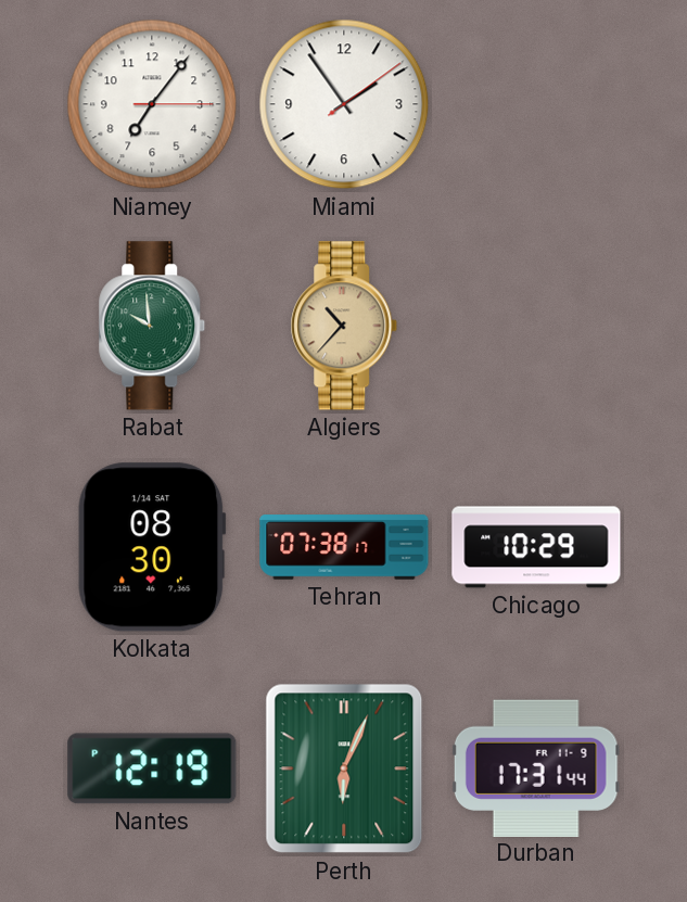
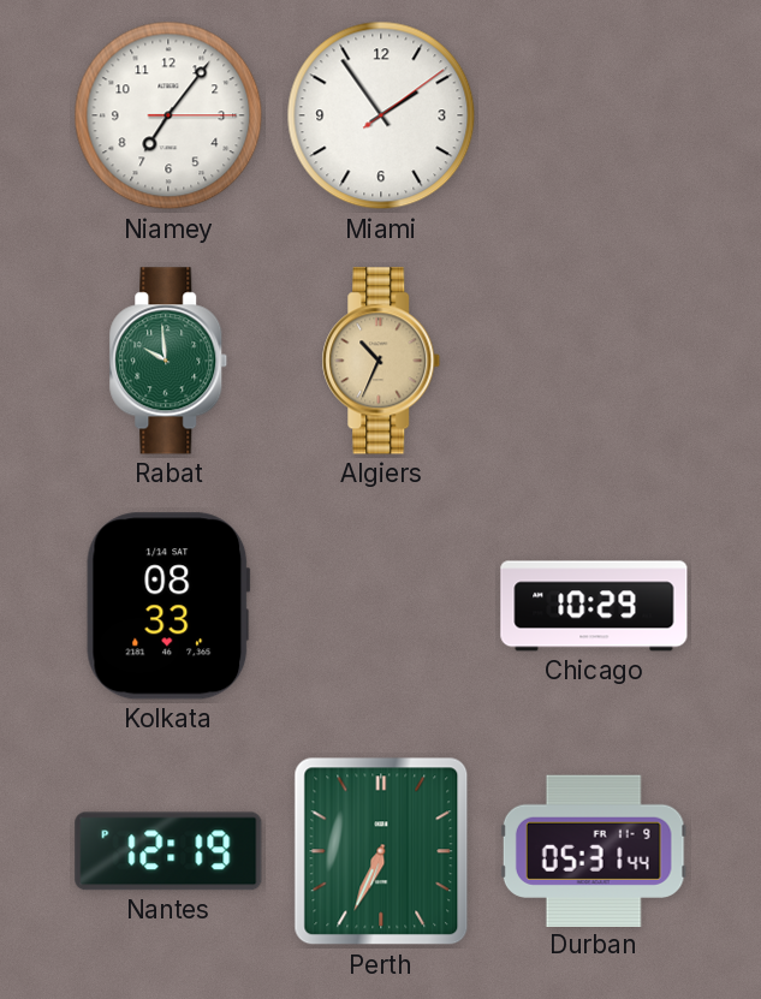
Algiers: 10:37 -> 10:34 (381, 361)
Kolkata: 08:30 -> 08:33 (168, 606)
Tehran: 07:38 -> none (344, 547)
Perth: 6:04 -> 6:34 (381, 851)
Durban: 17:31 -> 05:31 (594, 850)
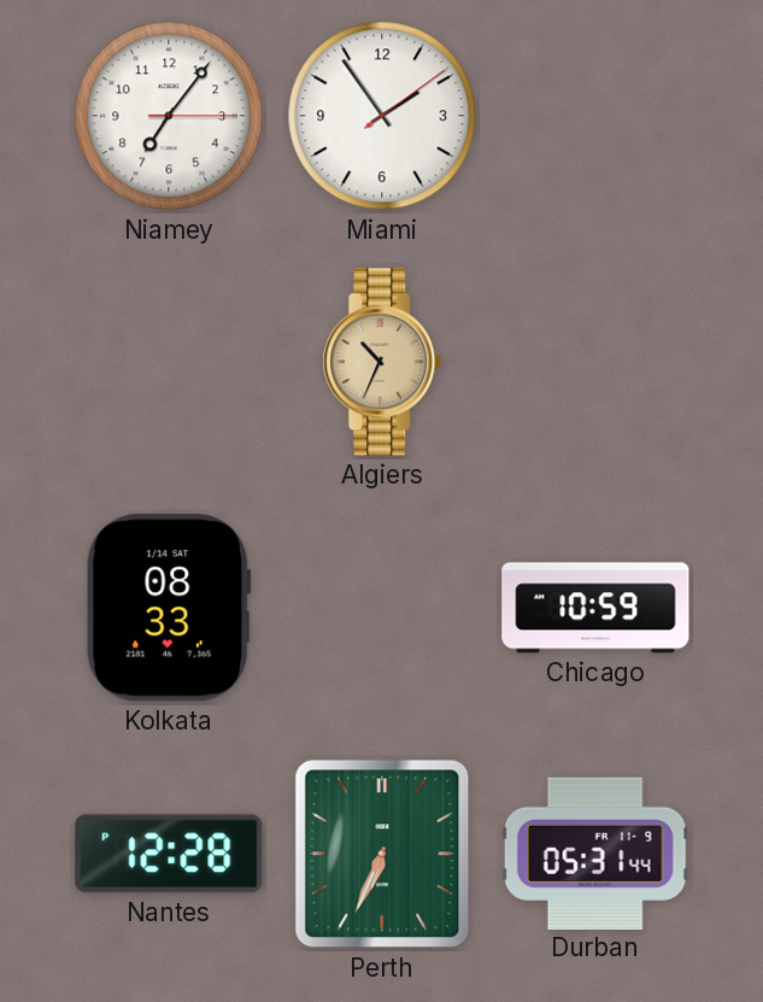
Rabat: 9:59 -> none (168, 361)
Chicago: 10:29 -> 10:59 (595, 608)
Nantes: 12:19 -> 12:28 (169, 854)
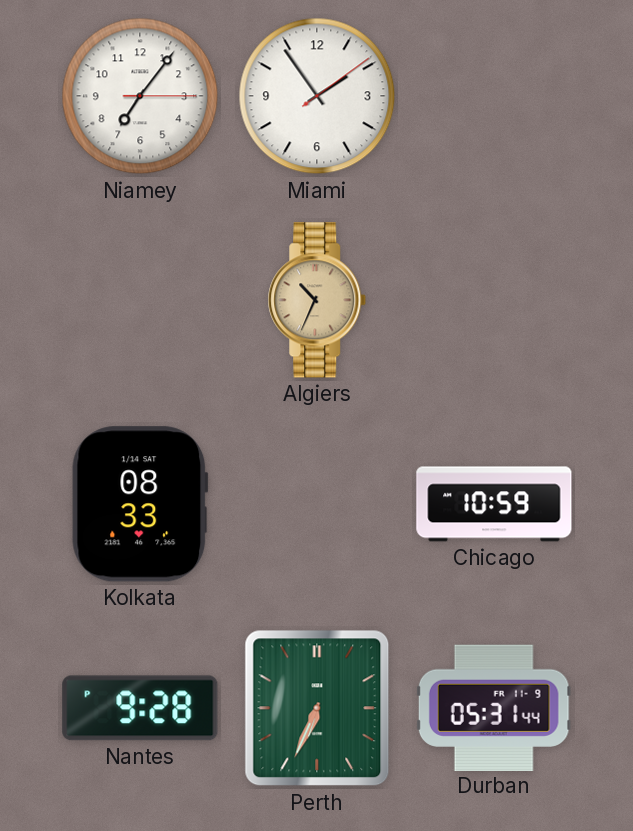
Nantes: 12:28 -> 9:28 (140, 708)
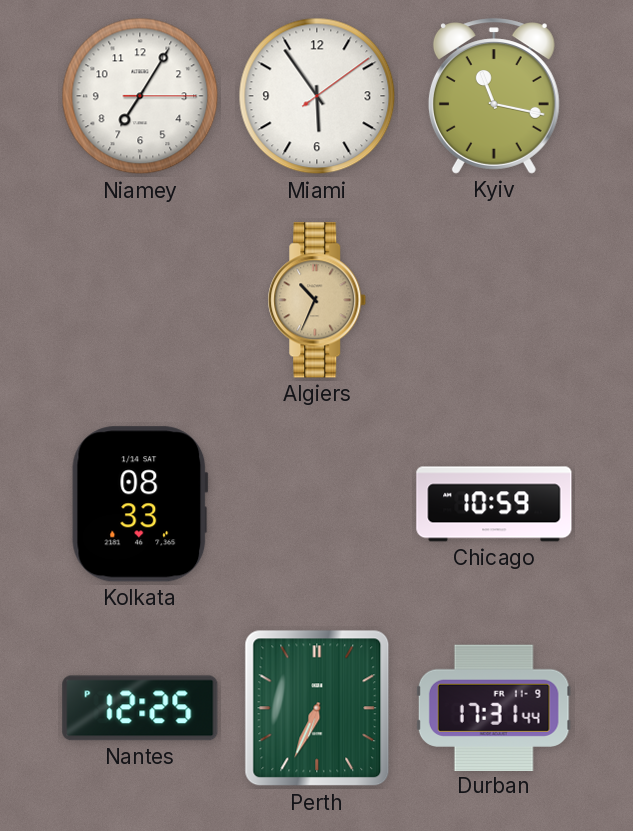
Niamey: 7:06 -> 7:05 (140, 96)
Miami: 1:54 -> 5:54 (317, 96)
Kyiv: none -> 11:17 (494, 96)
Nantes: 9:28 -> 12:25 (140, 708)
Durban: 05:31 -> 17:31 (494, 707)
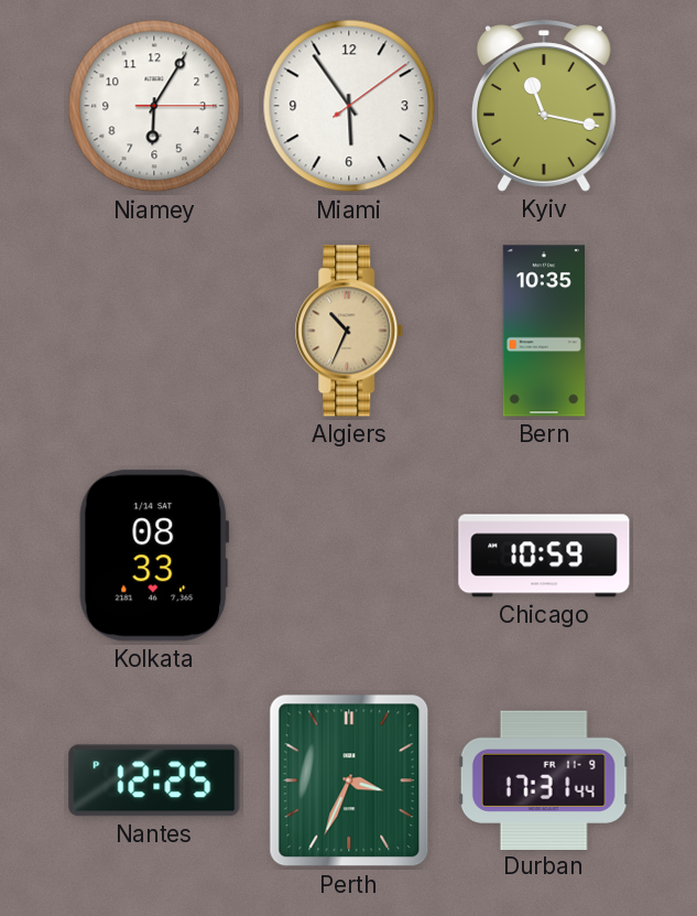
Niamey: 7:05 -> 6:05 (154, 106)
Bern: none -> 10:35 (543, 331)
Perth: 6:34 -> 3:34 (349, 780)
